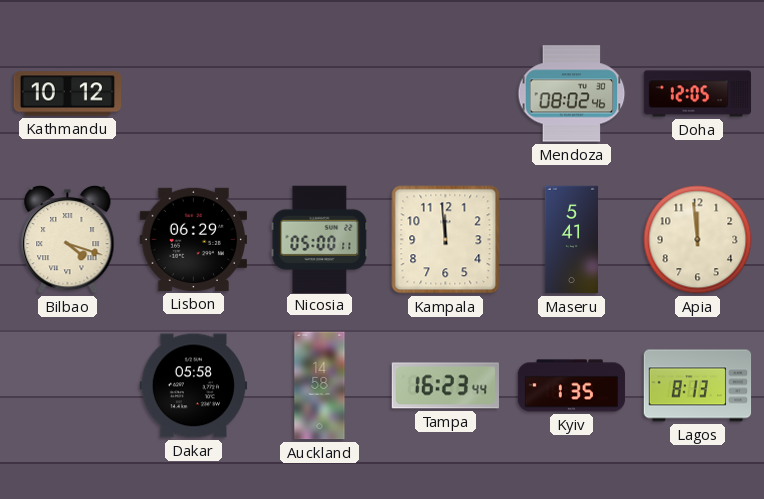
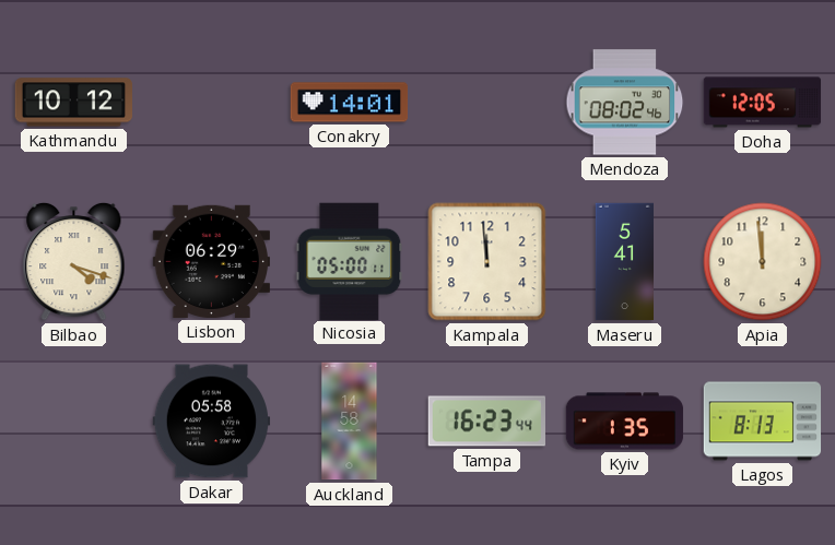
Conakry: none -> 14:01 (350, 103)
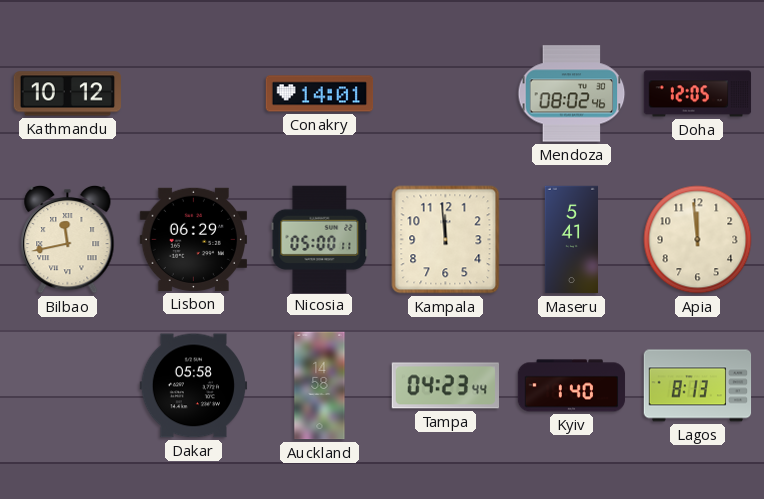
Bilbao: 4:18 -> 11:43 (68, 239)
Tampa: 16:23 -> 04:23 (445, 386)
Kyiv: 1:35 -> 1:40 (572, 386)
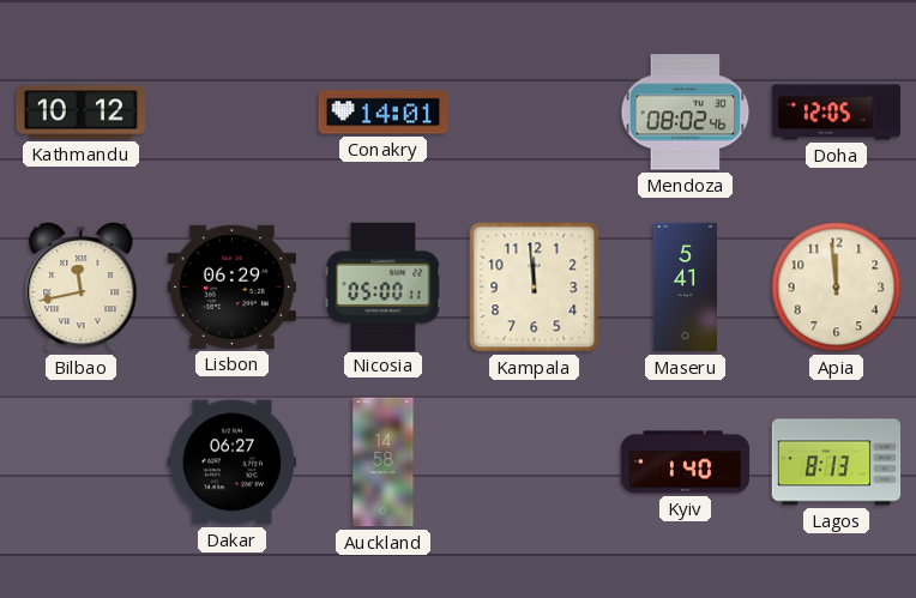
Dakar: 05:58 -> 06:27 (233, 463)
Tampa: 04:23 -> none (445, 386)
